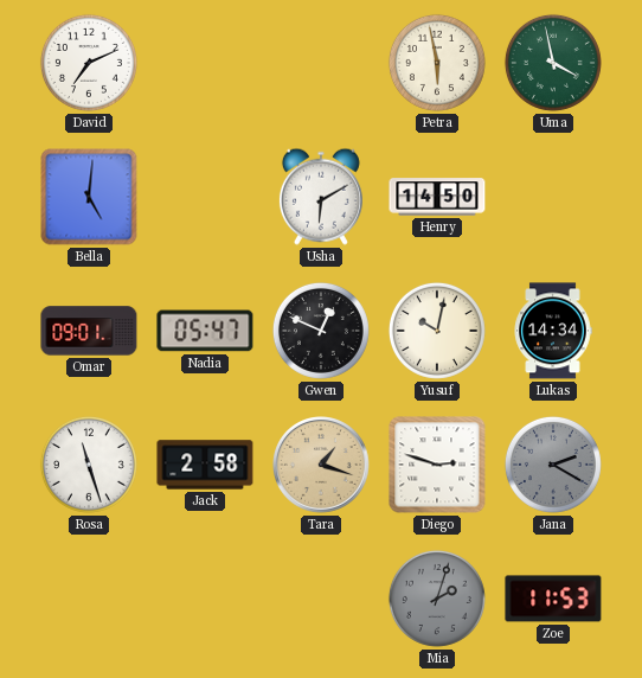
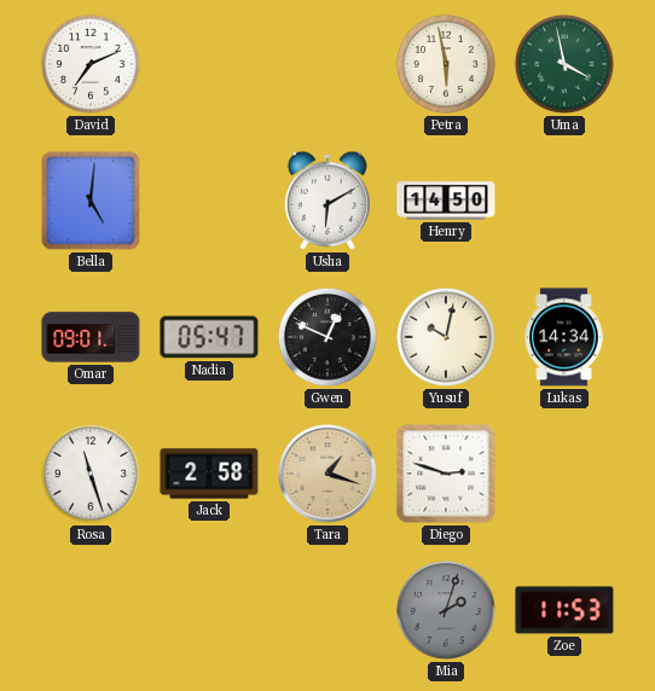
Jana: 2:20 -> none (553, 465)
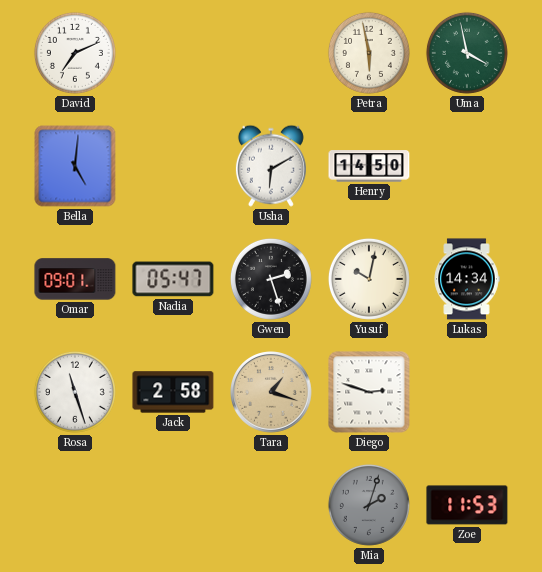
Gwen: 12:49 -> 2:27 (271, 279)
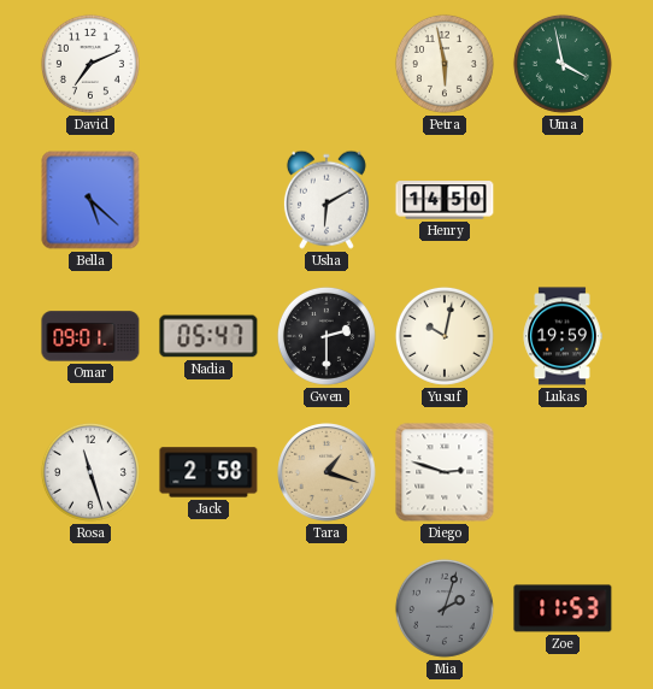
Bella: 5:01 -> 5:22 (90, 200)
Gwen: 2:27 -> 2:30 (326, 336)
Lukas: 14:34 -> 19:59 (563, 336)
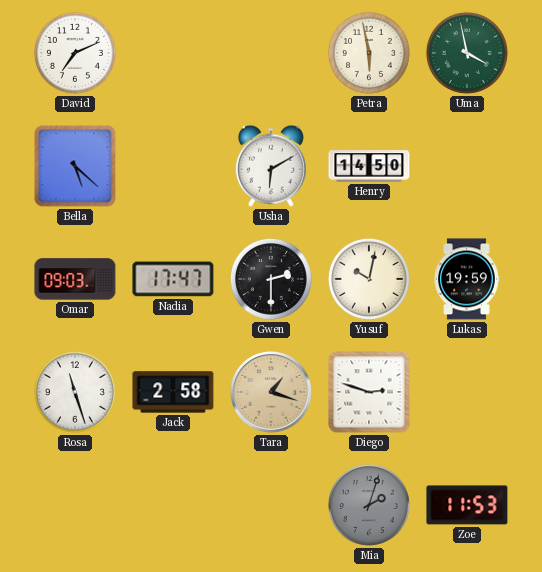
Omar: 09:01 -> 09:03 (75, 279)
Nadia: 05:47 -> 17:47 (173, 279)
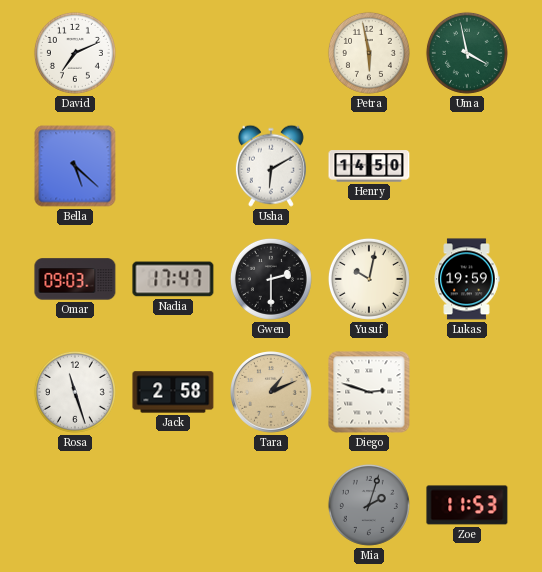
Tara: 1:18 -> 1:11 (271, 392)
